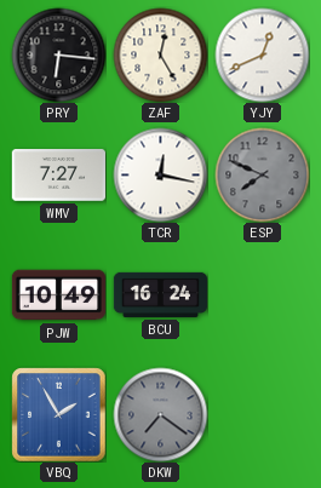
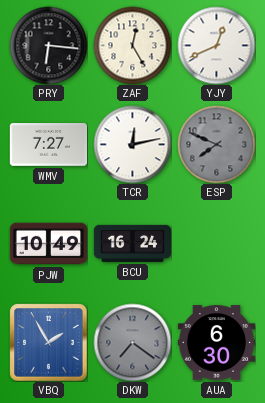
TCR: 12:17 -> 12:13 (132, 144)
AUA: none -> 6:30 (216, 343)
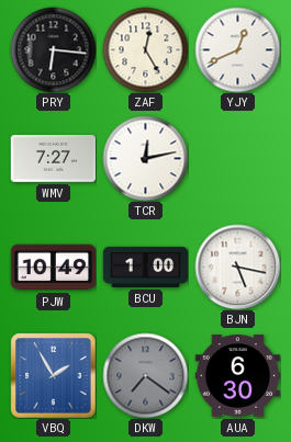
ESP: 7:49 -> none (216, 144)
BCU: 16:24 -> 1:00 (145, 267)
BJN: none -> 5:17 (237, 267)
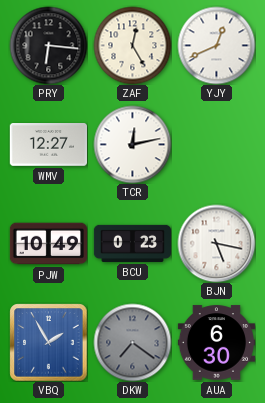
WMV: 7:27 -> 12:27 (48, 145)
BCU: 1:00 -> 0:23 (132, 243)
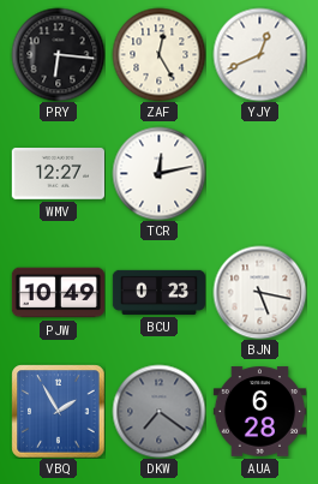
AUA: 6:30 -> 6:28 (259, 412)
